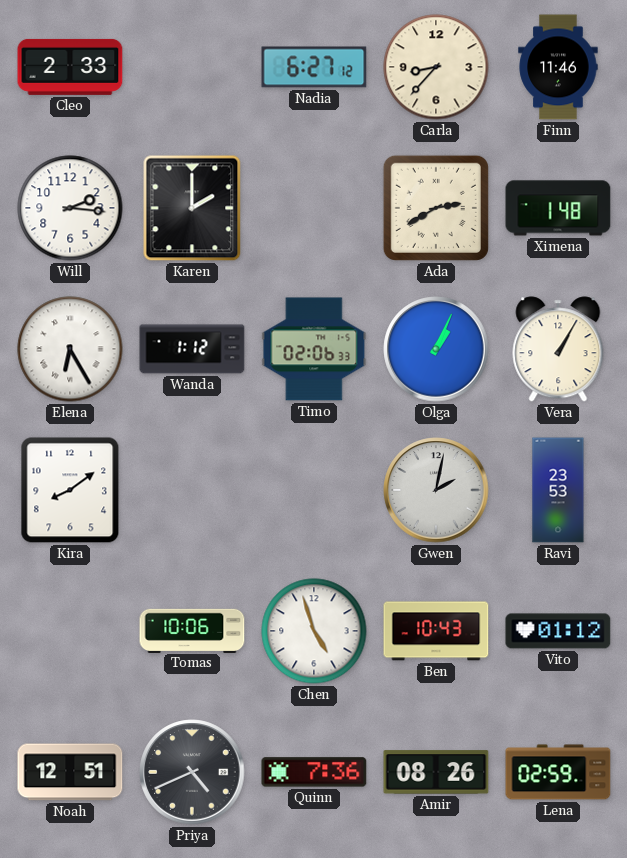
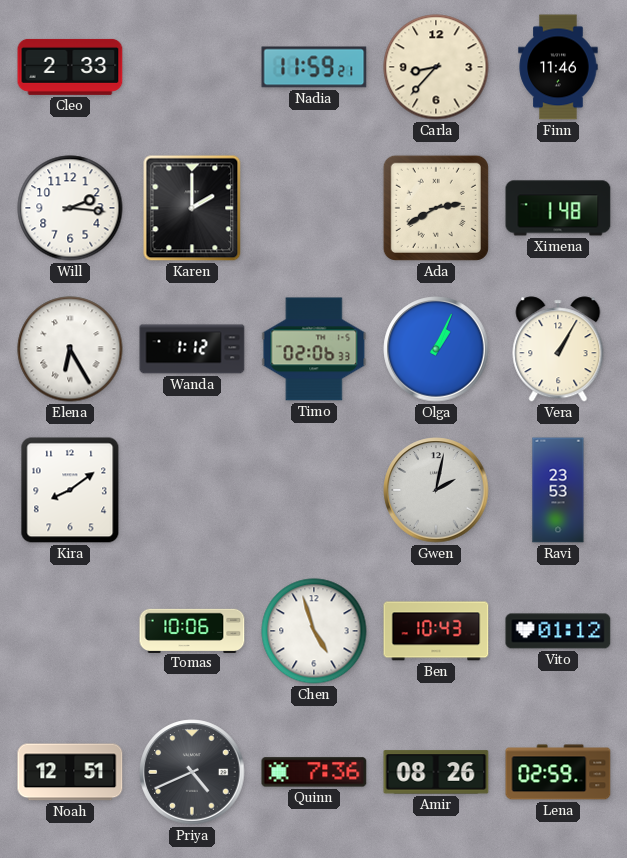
Nadia: 6:27 -> 11:59 (314, 67)
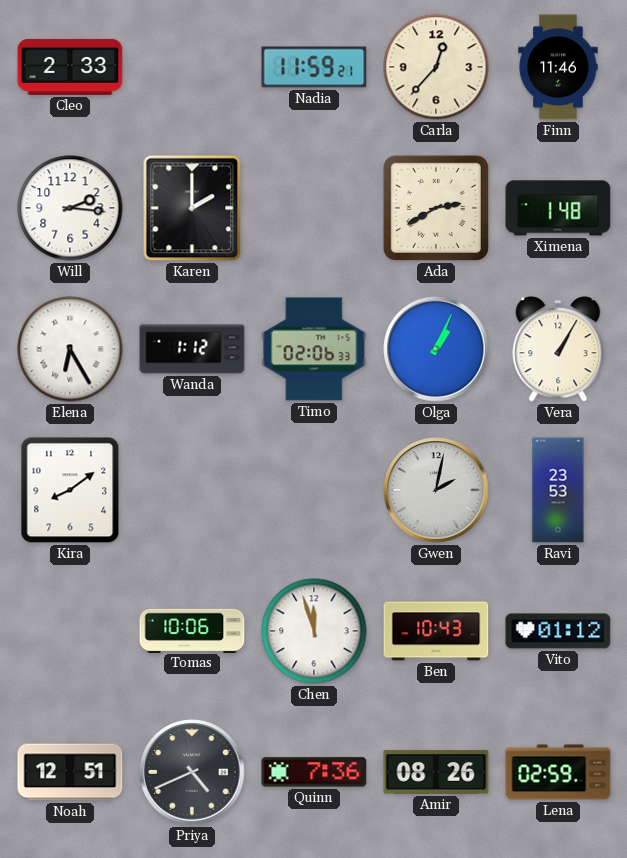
Carla: 8:37 -> 12:37 (436, 67)
Chen: 4:57 -> 11:57 (314, 631)
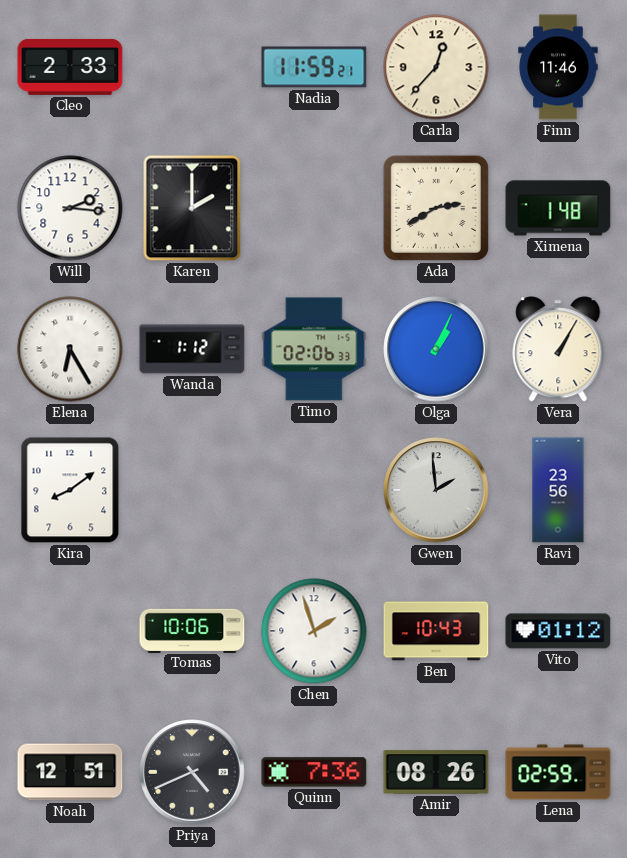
Gwen: 2:02 -> 1:59 (436, 490)
Ravi: 23:53 -> 23:56 (558, 490)
Chen: 11:57 -> 1:57 (314, 631)
